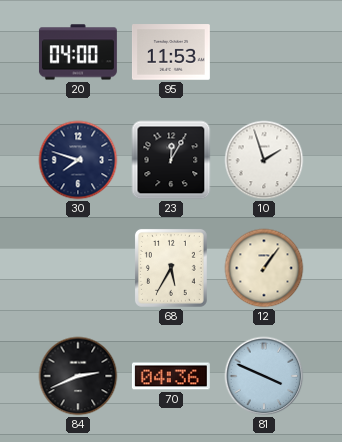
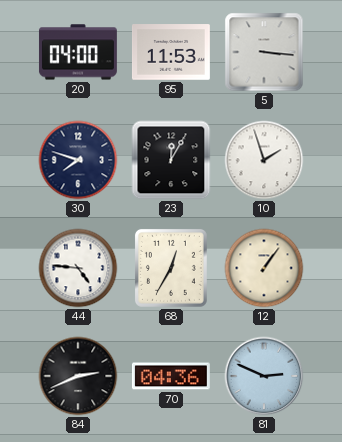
5: none -> 3:16 (264, 52)
44: none -> 4:46 (78, 268)
68: 5:35 -> 12:35 (171, 268)
81: 3:49 -> 2:49 (264, 376)
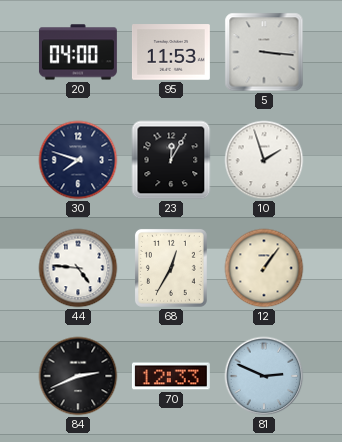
70: 04:36 -> 12:33 (171, 376)
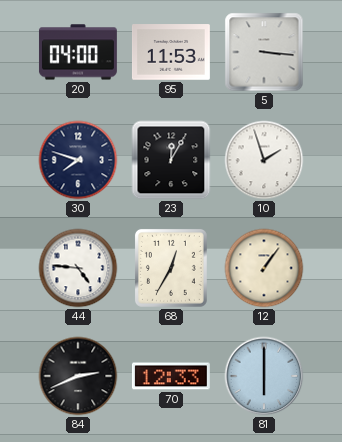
81: 2:49 -> 6:00 (264, 376)
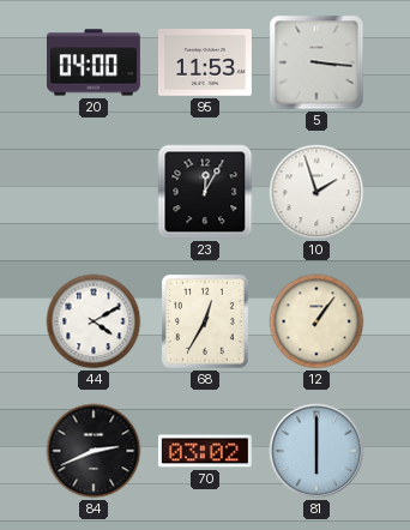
30: 7:48 -> none (78, 160)
44: 4:46 -> 4:10 (94, 321)
70: 12:33 -> 03:02 (205, 451)
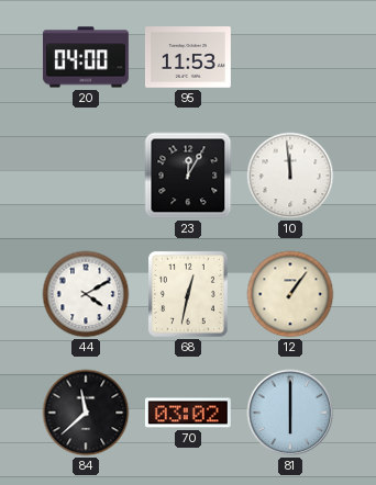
5: 3:16 -> none (316, 62)
10: 1:57 -> 11:59 (290, 176)
68: 12:35 -> 12:32 (188, 294)
84: 2:41 -> 11:38 (86, 413)
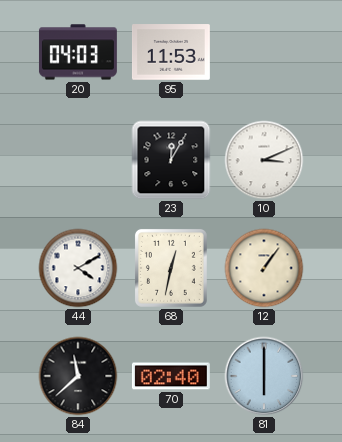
20: 04:00 -> 04:03 (78, 52)
10: 11:59 -> 3:11 (264, 160)
70: 03:02 -> 02:40 (171, 376)
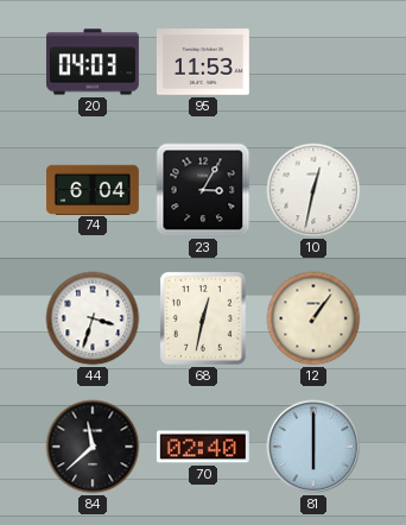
74: none -> 6:04 (93, 189)
23: 12:05 -> 3:05 (203, 190)
10: 3:11 -> 12:32 (313, 190)
44: 4:10 -> 3:33 (93, 318)
